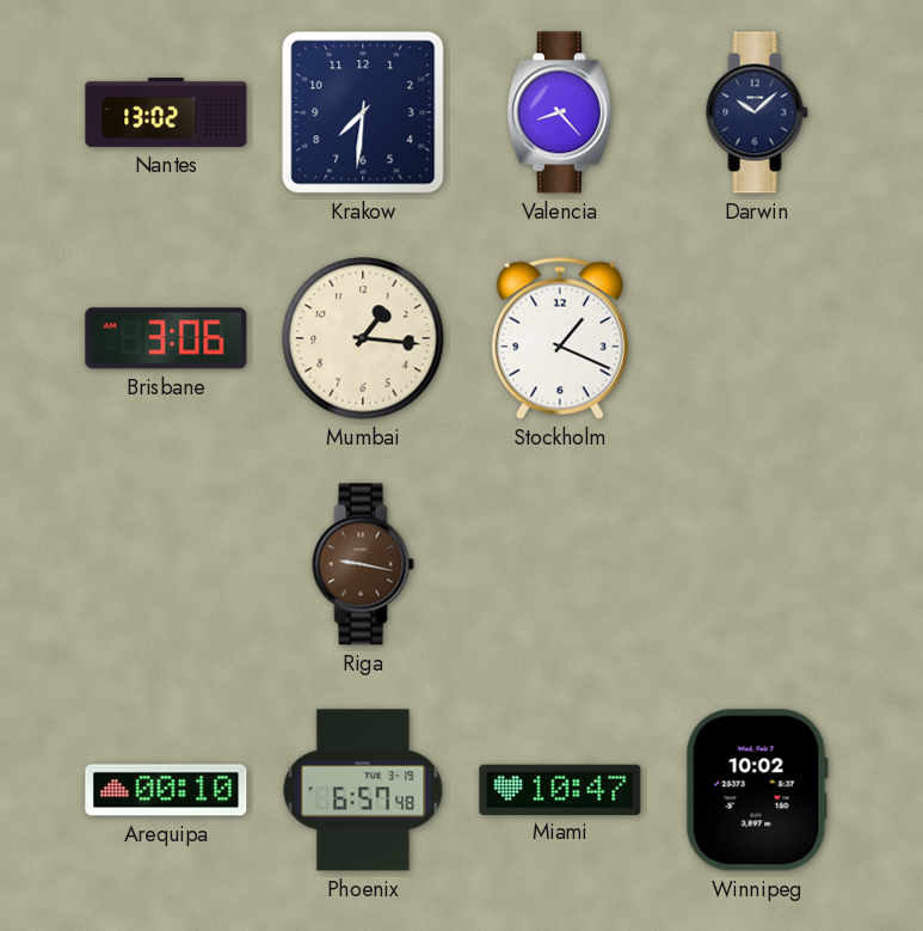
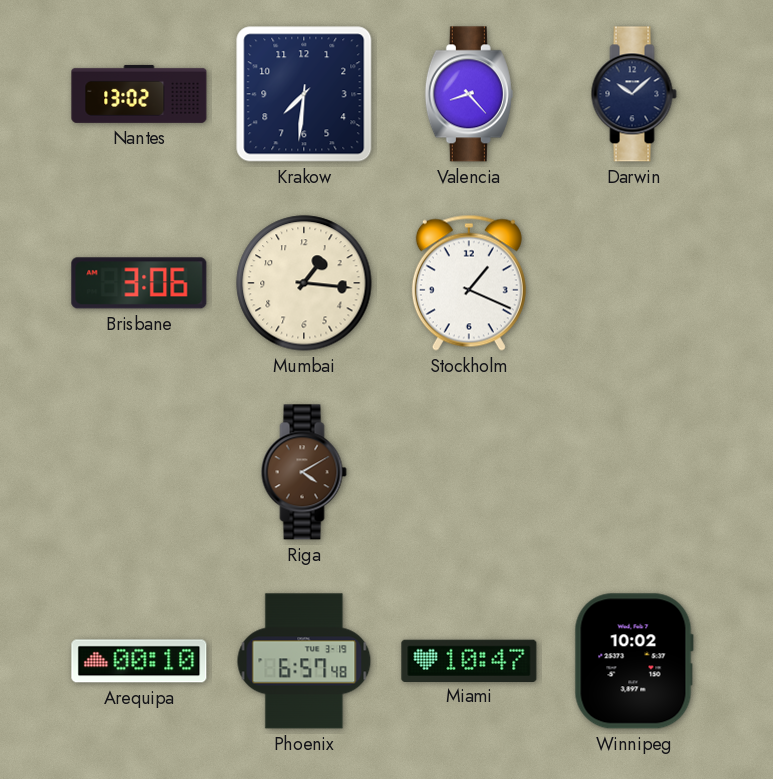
Riga: 9:17 -> 4:10 (304, 472)
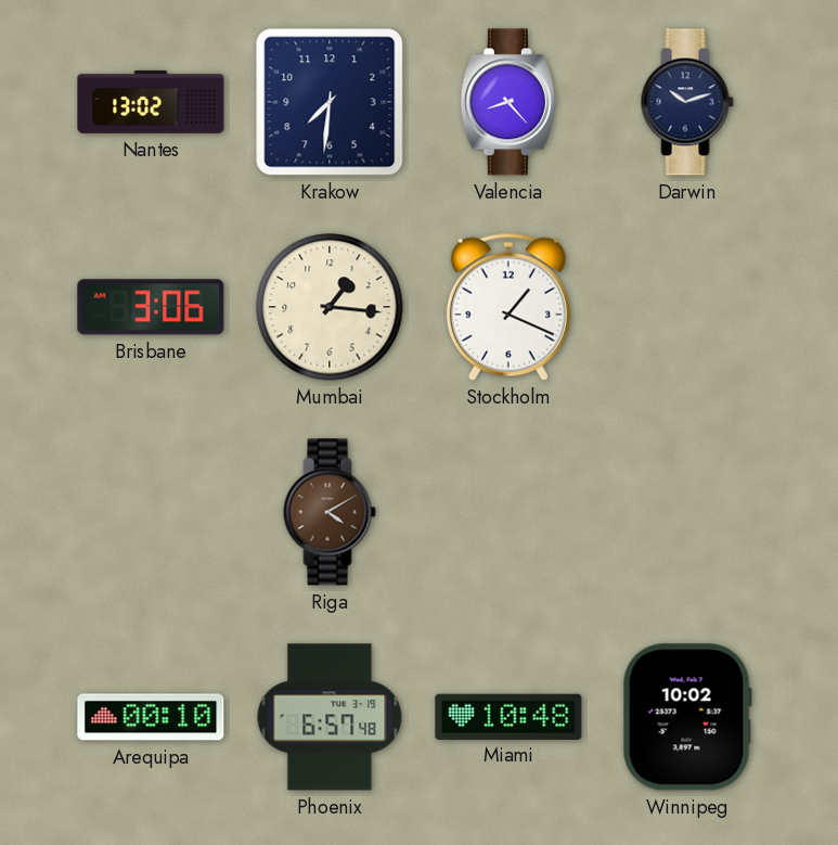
Darwin: 10:08 -> 10:12 (687, 102)
Miami: 10:47 -> 10:48 (508, 716)
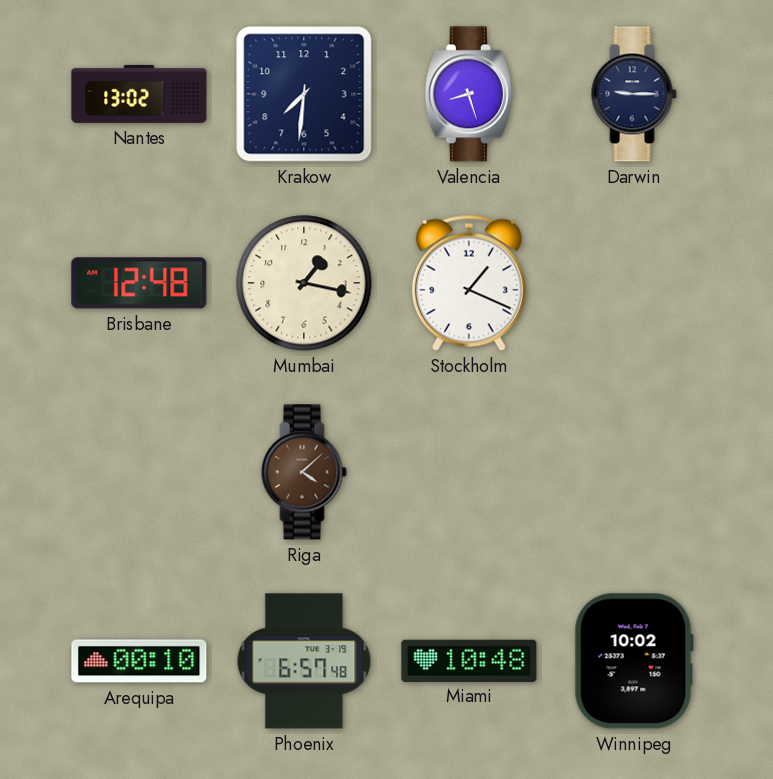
Valencia: 8:23 -> 8:27 (469, 94)
Darwin: 10:12 -> 9:15 (634, 94)
Brisbane: 3:06 -> 12:48 (139, 283)
Mumbai: 1:16 -> 1:17 (304, 283)
Riga: 4:10 -> 4:08 (304, 472)
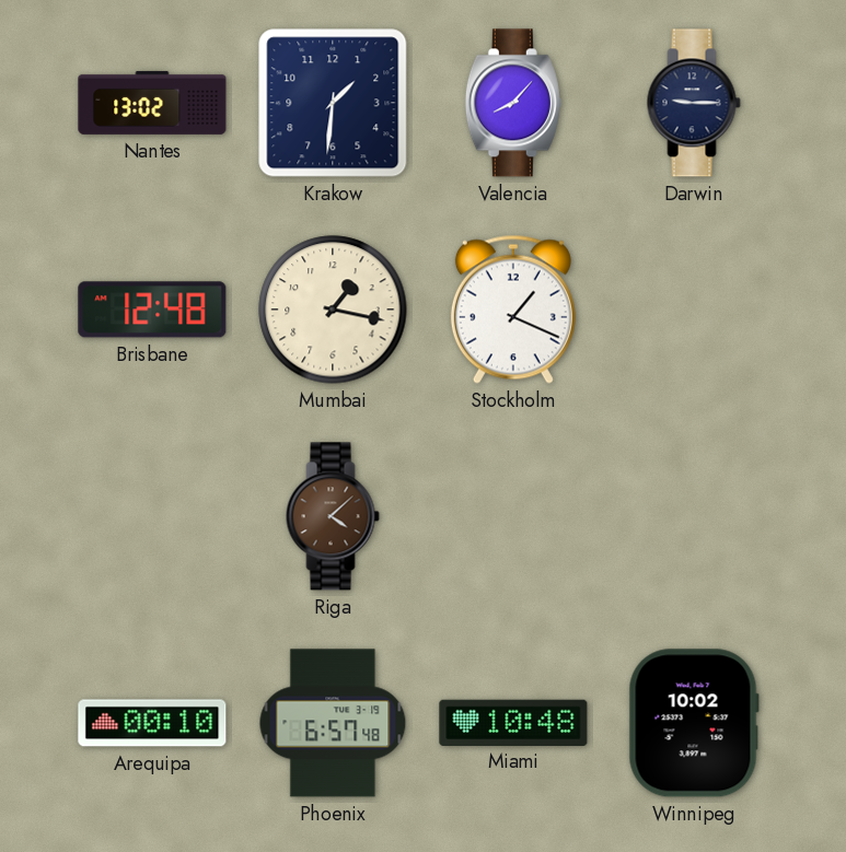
Krakow: 7:31 -> 1:31 (333, 103)
Valencia: 8:27 -> 8:07 (513, 103)
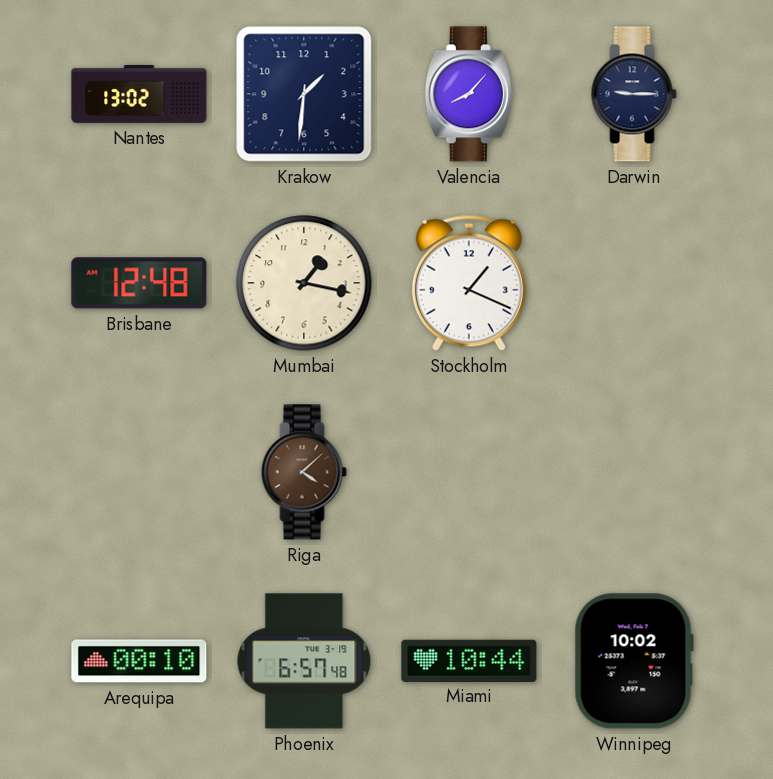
Miami: 10:48 -> 10:44 (469, 660)
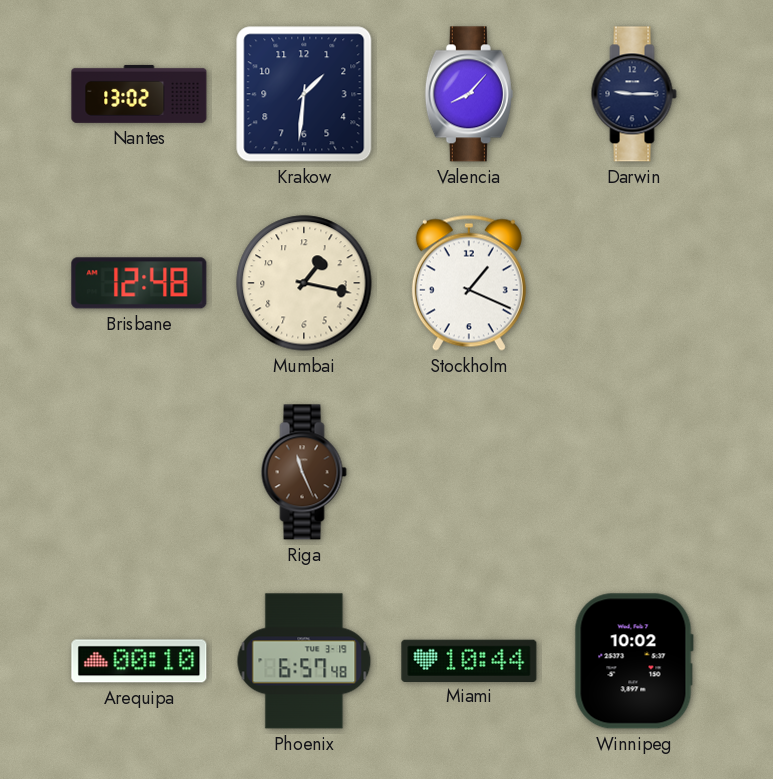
Riga: 4:08 -> 11:26 (304, 472)
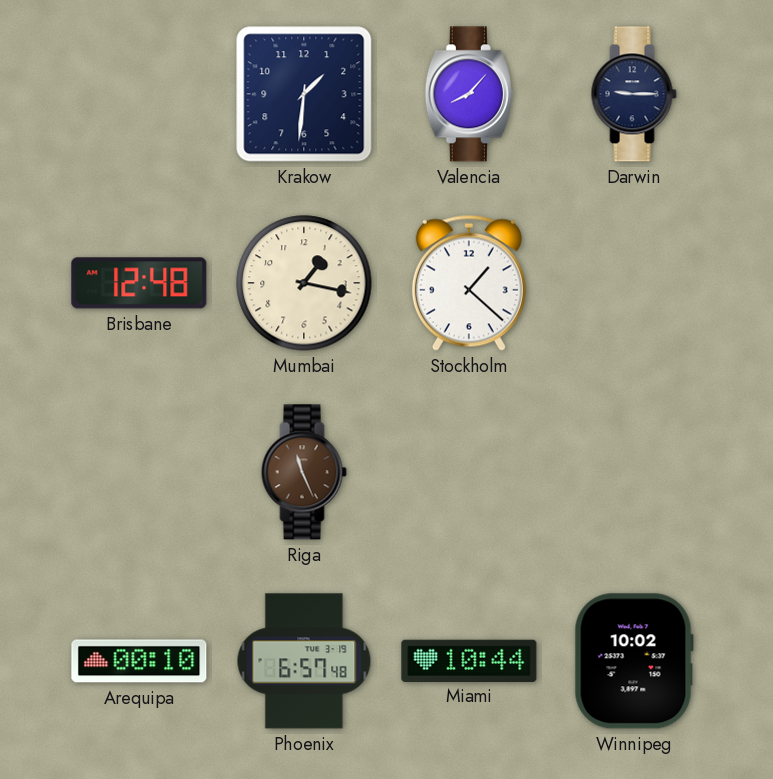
Nantes: 13:02 -> none (139, 94)
Stockholm: 1:19 -> 1:22 (469, 283)
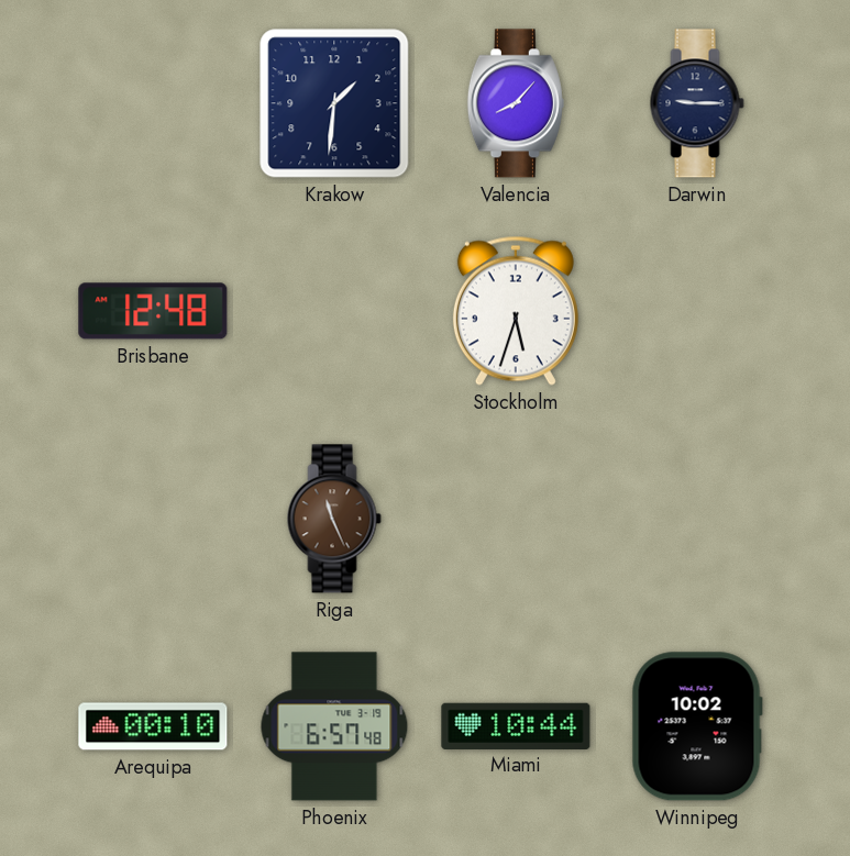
Mumbai: 1:17 -> none (304, 283)
Stockholm: 1:22 -> 5:33 (516, 311)
